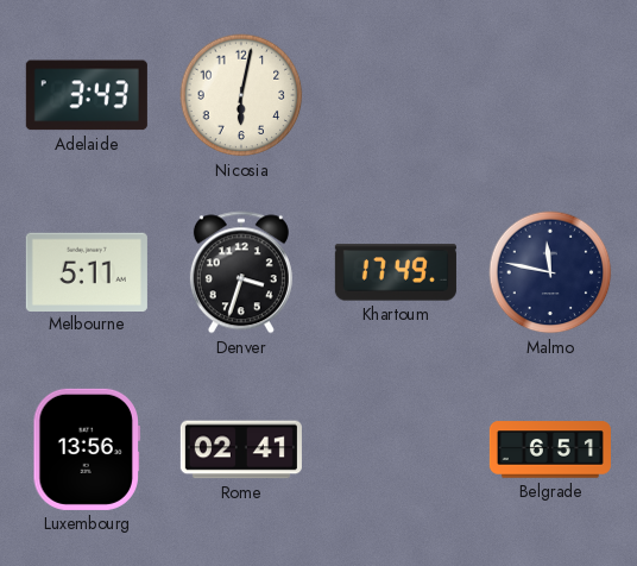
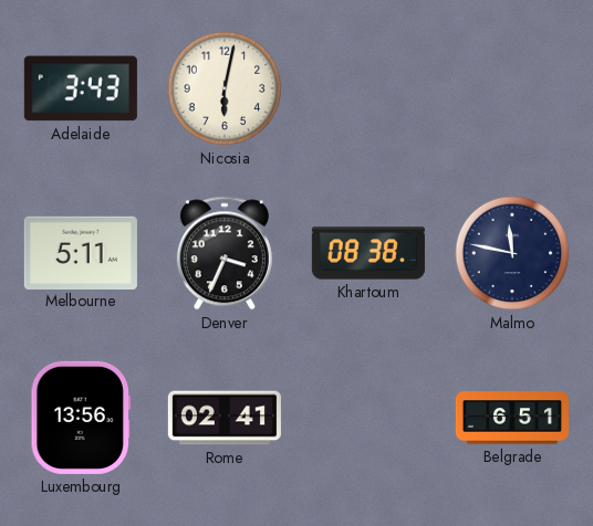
Denver: 3:33 -> 3:34 (225, 253)
Khartoum: 17:49 -> 08:38 (368, 253)
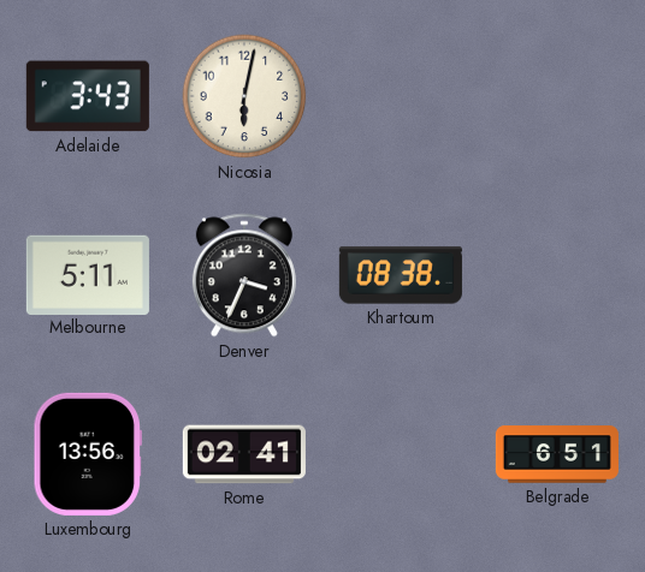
Malmo: 11:47 -> none (512, 253)
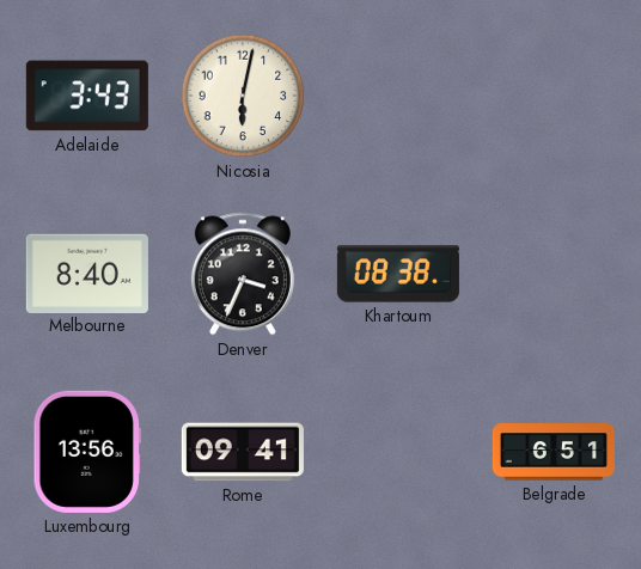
Melbourne: 5:11 -> 8:40 (87, 273)
Rome: 02:41 -> 09:41 (243, 452)
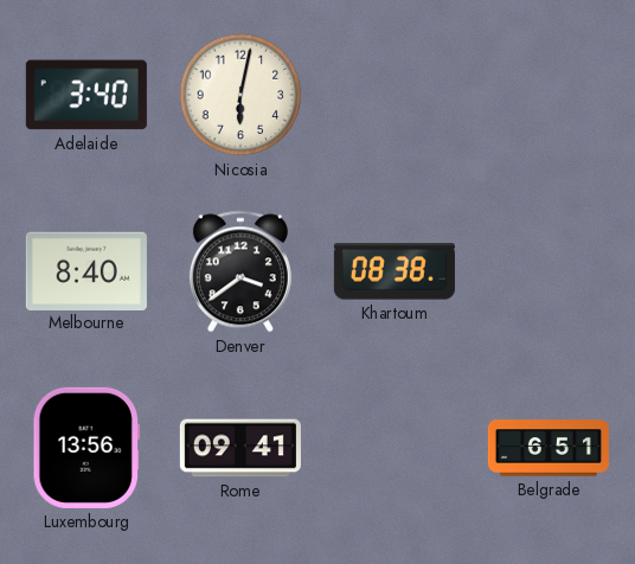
Adelaide: 3:43 -> 3:40 (86, 95)
Denver: 3:34 -> 3:39 (240, 271)
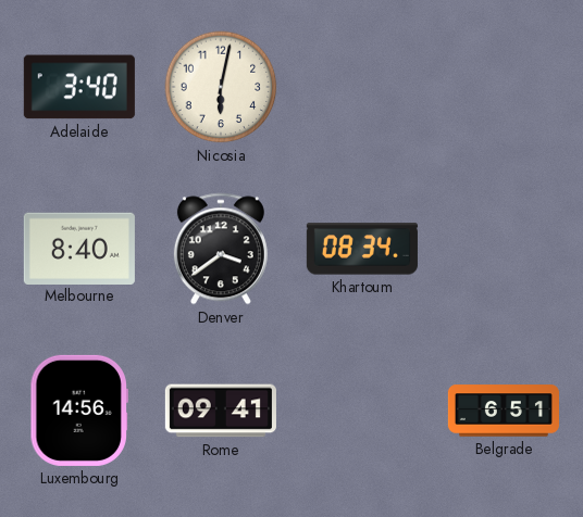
Khartoum: 08:38 -> 08:34 (362, 249)
Luxembourg: 13:56 -> 14:56 (78, 411)
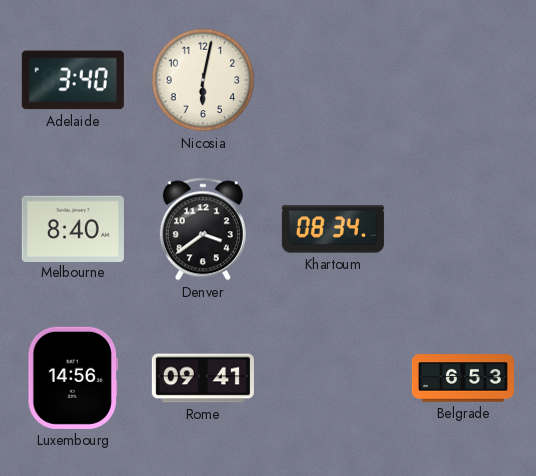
Belgrade: 6:51 -> 6:53 (463, 378)
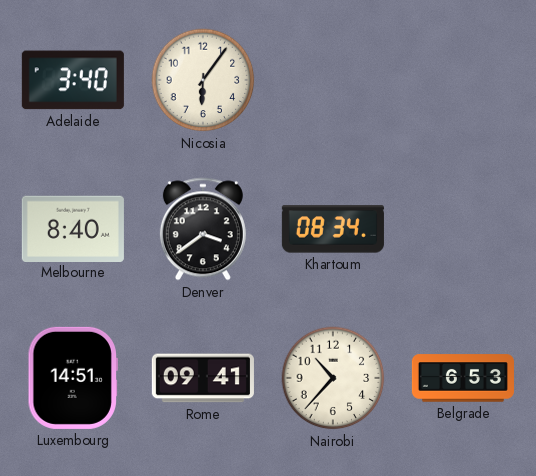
Nicosia: 6:02 -> 6:06 (203, 80)
Luxembourg: 14:56 -> 14:51 (72, 378)
Nairobi: none -> 10:37 (333, 378)
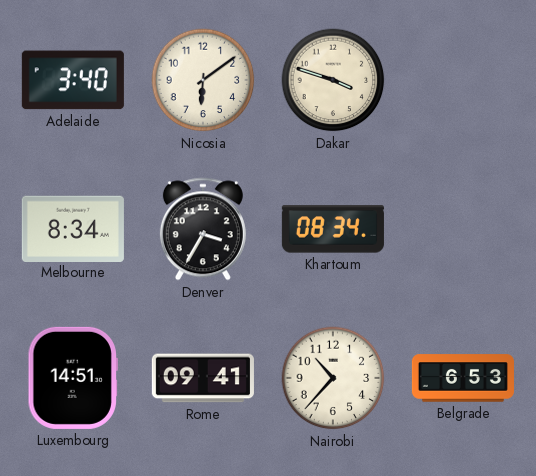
Nicosia: 6:06 -> 6:09 (203, 80)
Dakar: none -> 3:48 (333, 80)
Melbourne: 8:40 -> 8:34 (73, 228)
Denver: 3:39 -> 3:35 (203, 229)
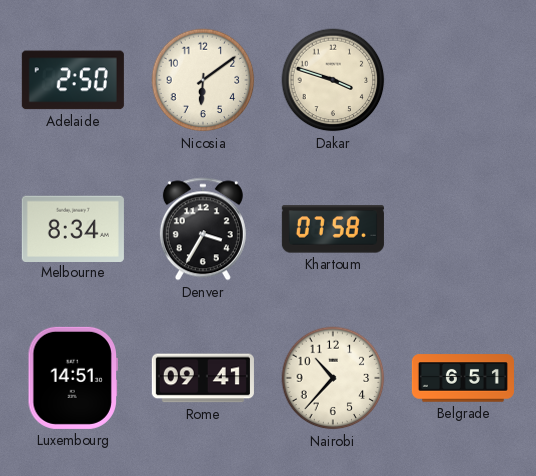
Adelaide: 3:40 -> 2:50 (73, 80)
Khartoum: 08:34 -> 07:58 (333, 229)
Belgrade: 6:53 -> 6:51 (463, 378)
